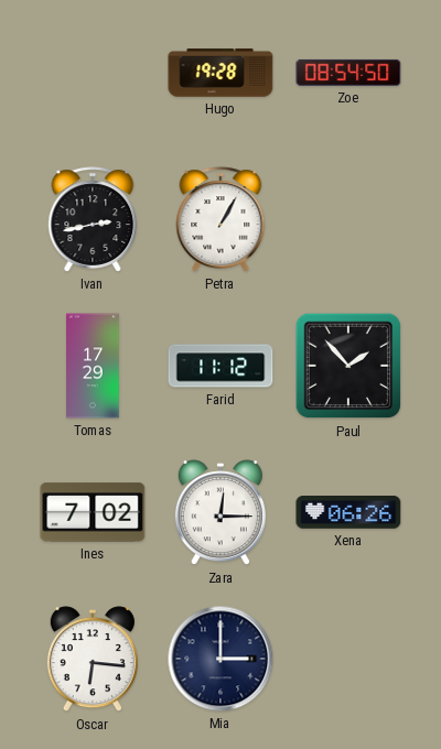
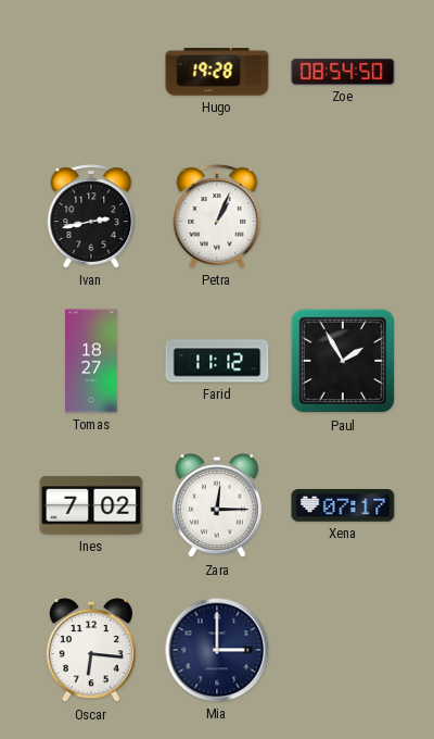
Petra: 1:05 -> 1:04 (217, 216)
Tomas: 17:29 -> 18:27 (92, 361)
Paul: 1:53 -> 1:55 (343, 361)
Xena: 06:26 -> 07:17 (343, 506)
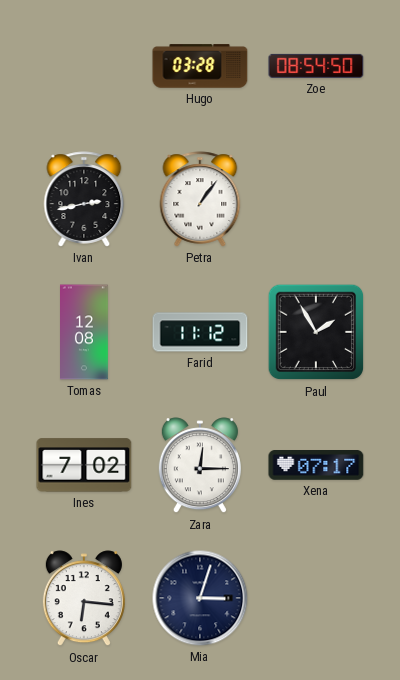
Hugo: 19:28 -> 03:28 (200, 66)
Petra: 1:04 -> 1:06 (200, 199)
Tomas: 18:27 -> 12:08 (85, 332)
Mia: 3:00 -> 3:03 (200, 598)
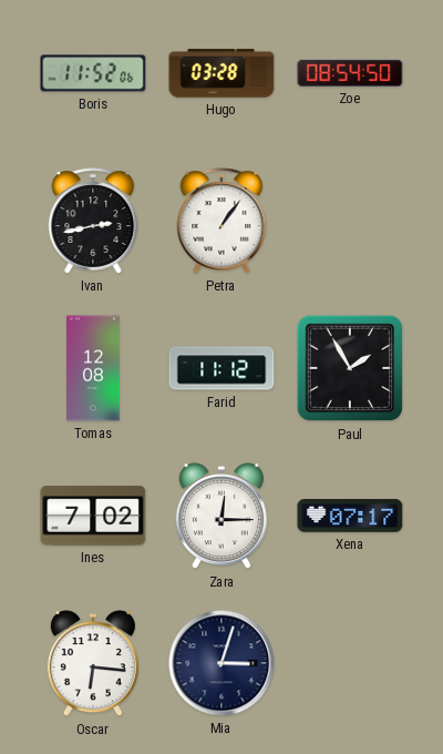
Boris: none -> 11:52 (93, 73)
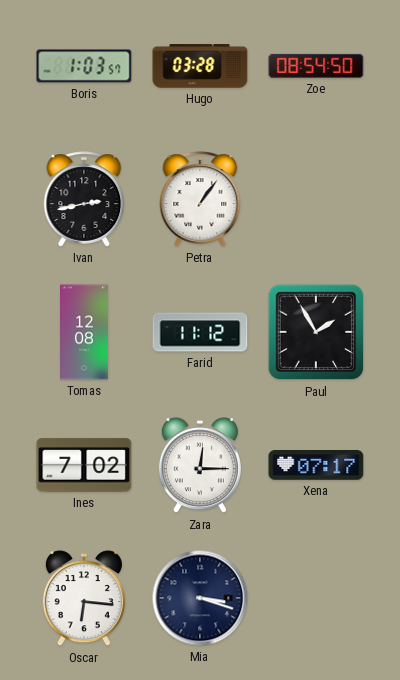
Boris: 11:52 -> 1:03 (84, 66)
Mia: 3:03 -> 3:18 (200, 598)
